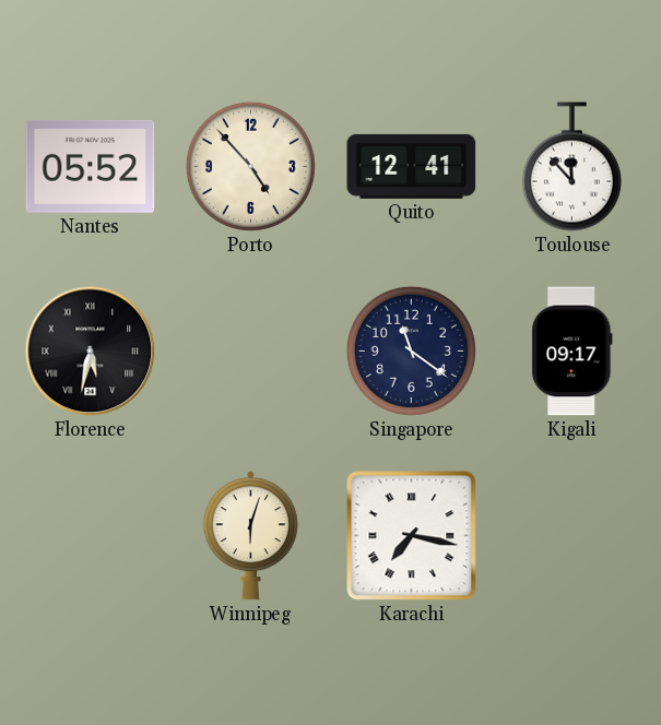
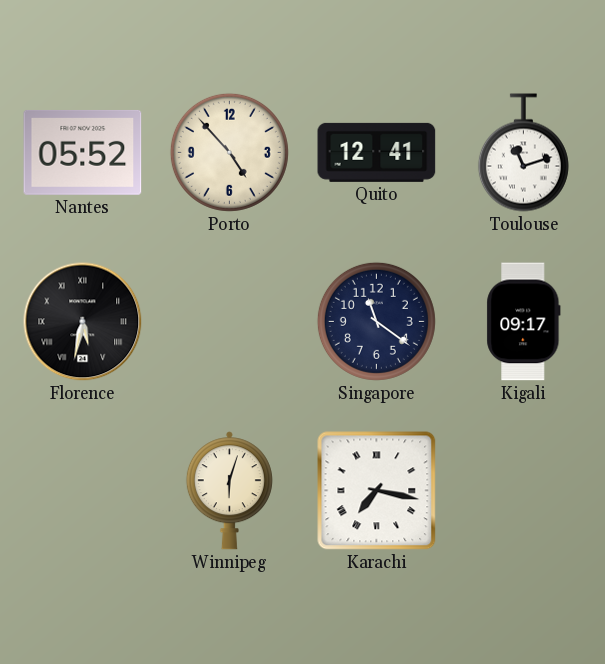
Toulouse: 11:53 -> 11:12 (523, 153)
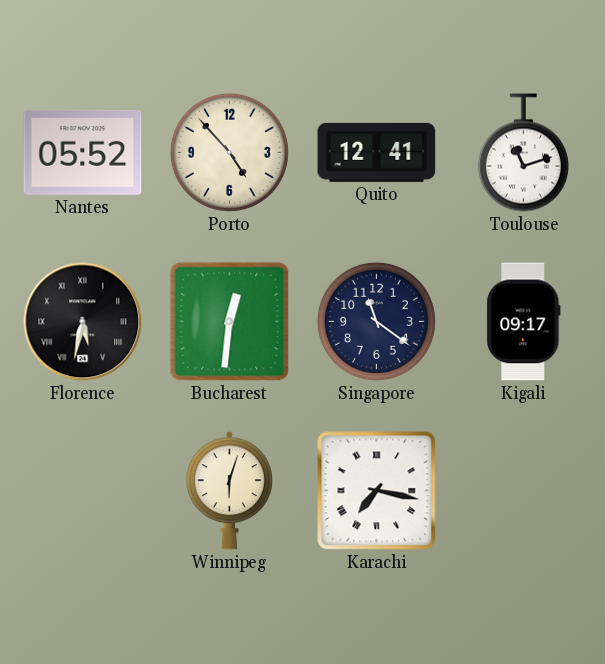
Bucharest: none -> 12:31 (230, 322)
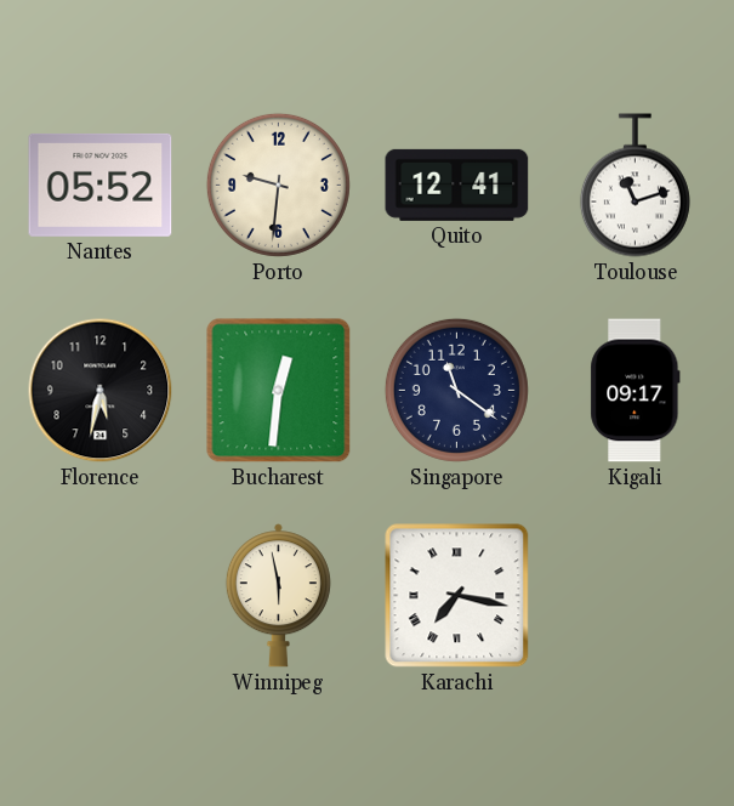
Porto: 4:53 -> 9:31 (278, 185)
Florence numerals: Roman -> Arabic (101, 391)
Winnipeg: 6:03 -> 5:58 (278, 596)
